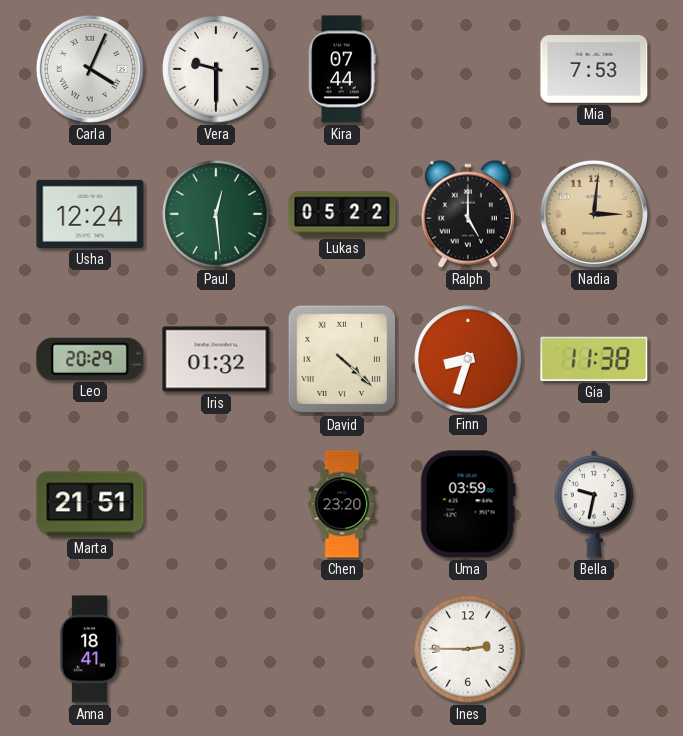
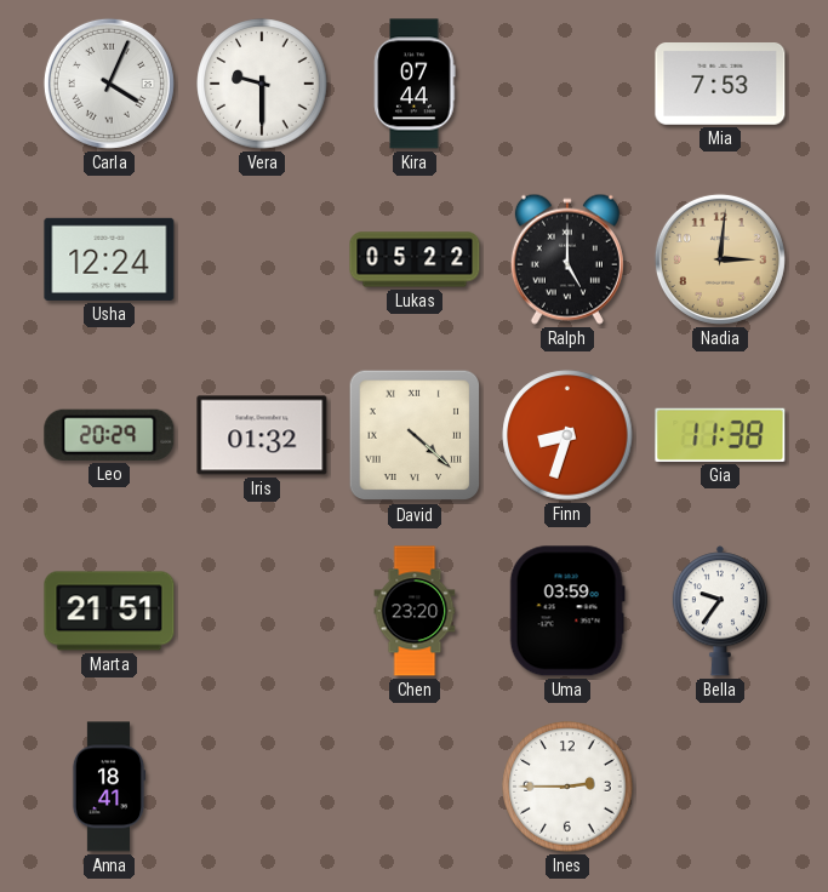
Paul: 12:29 -> none (216, 214)
Bella: 9:32 -> 9:36 (720, 611)
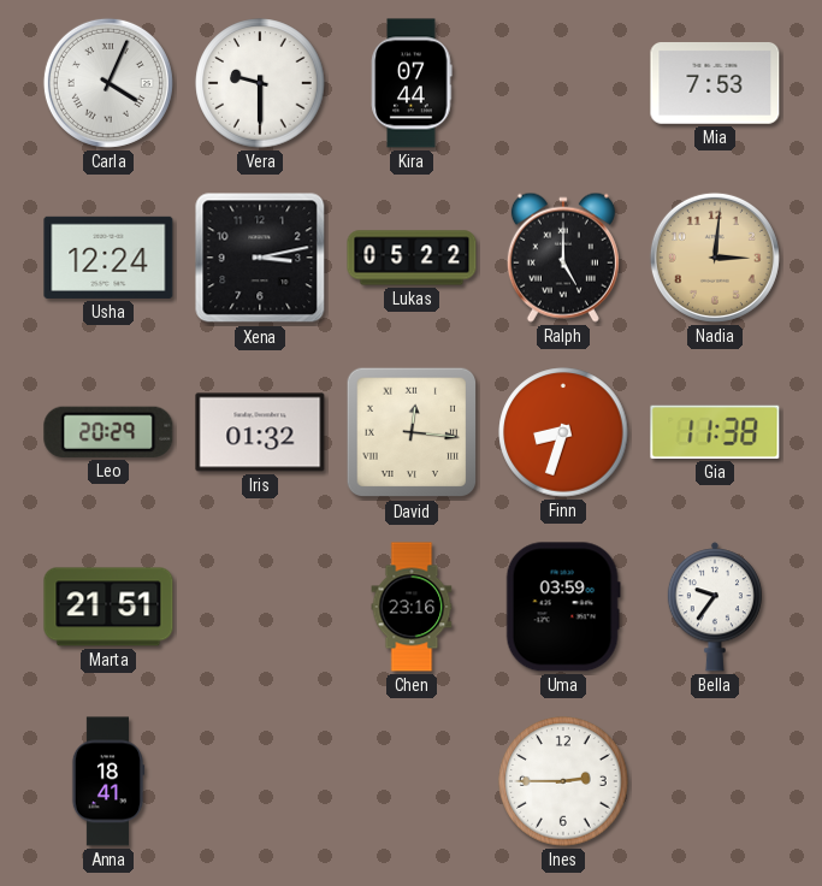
Xena: none -> 3:13 (260, 258)
David: 4:22 -> 12:16 (412, 432)
Chen: 23:20 -> 23:16 (412, 607)
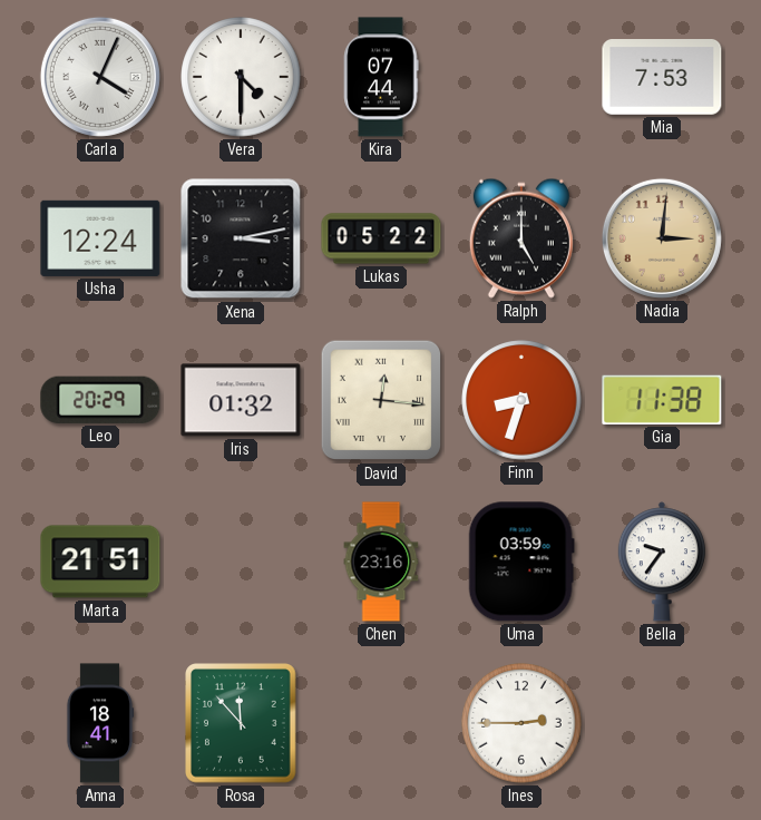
Vera: 9:30 -> 4:30 (241, 77)
Rosa: none -> 11:53 (242, 723)
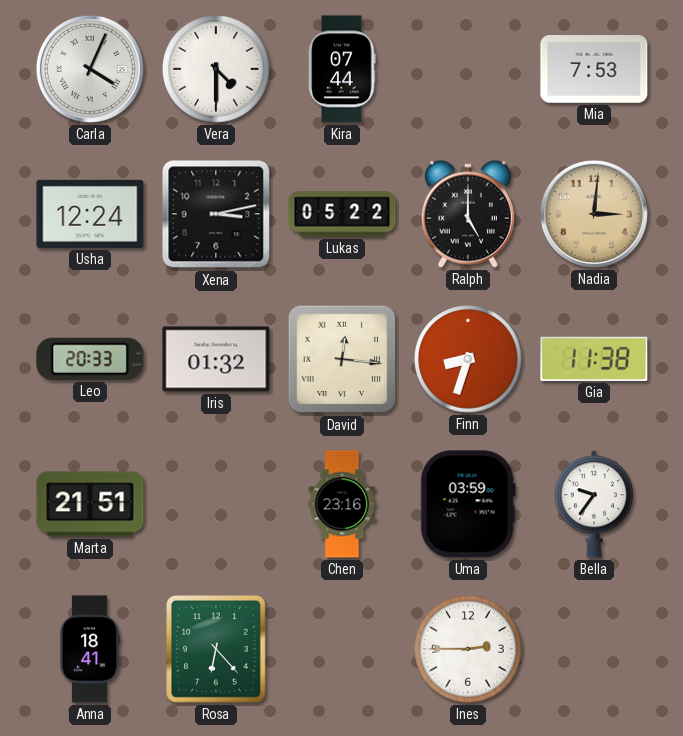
Leo: 20:29 -> 20:33 (90, 359)
Rosa: 11:53 -> 6:23 (217, 649)
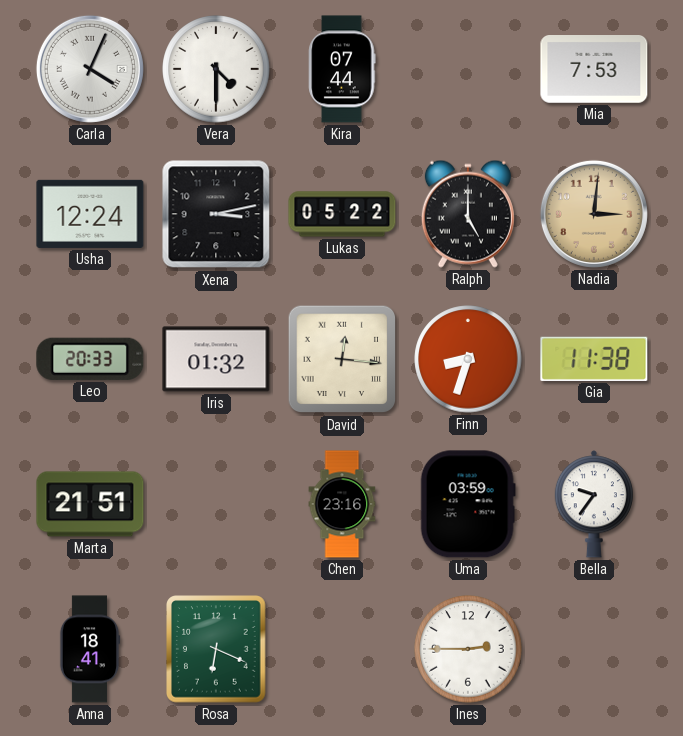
Rosa: 6:23 -> 6:19 (217, 649)
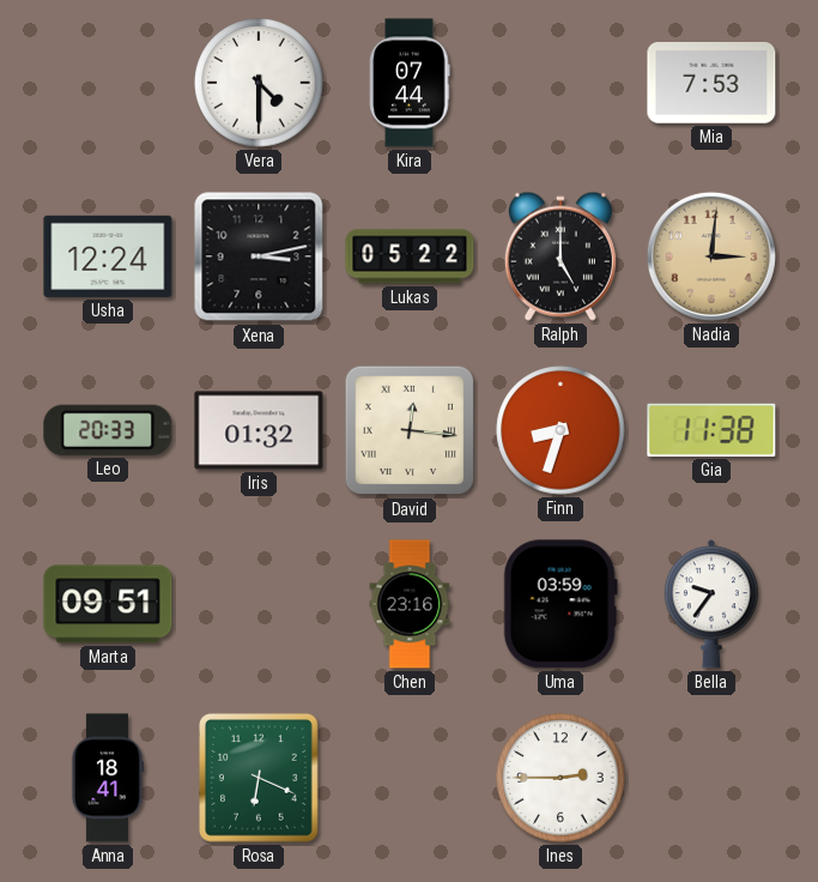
Carla: 4:04 -> none (90, 69)
Marta: 21:51 -> 09:51 (108, 604)
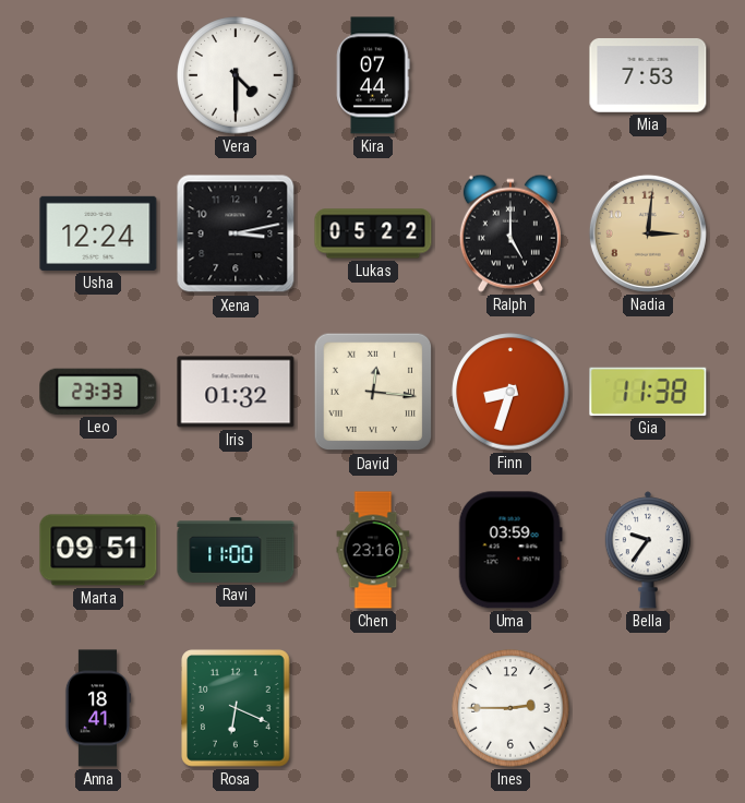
Leo: 20:33 -> 23:33 (98, 392)
Ravi: none -> 11:00 (236, 551)
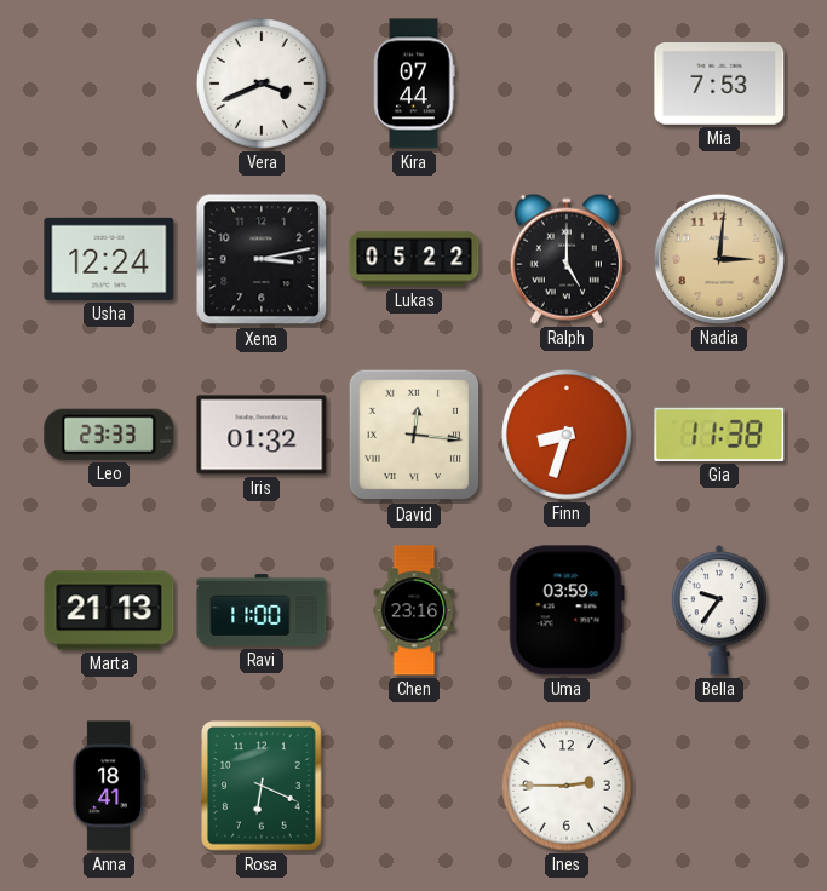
Vera: 4:30 -> 3:41 (262, 84)
Marta: 09:51 -> 21:13 (109, 610)
